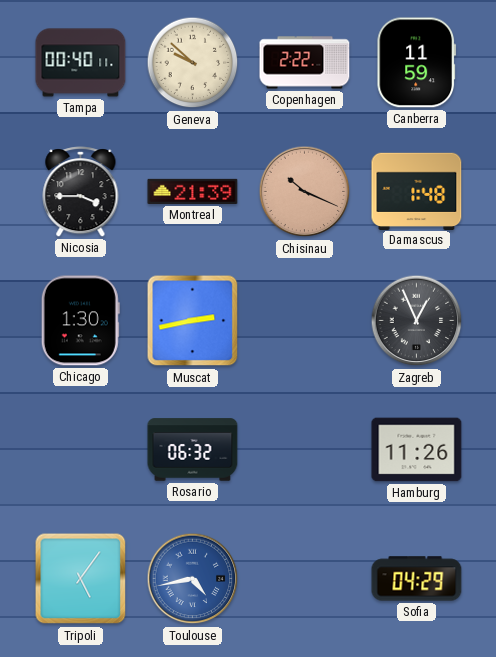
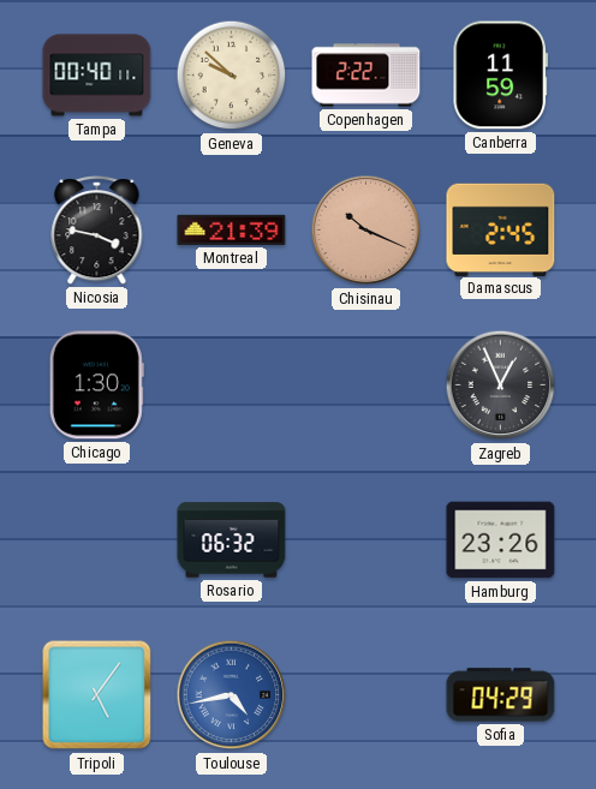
Nicosia: 3:45 -> 3:47 (97, 231)
Damascus: 1:48 -> 2:45 (501, 229)
Muscat: 2:43 -> none (193, 321)
Hamburg: 11:26 -> 23:26 (501, 540)
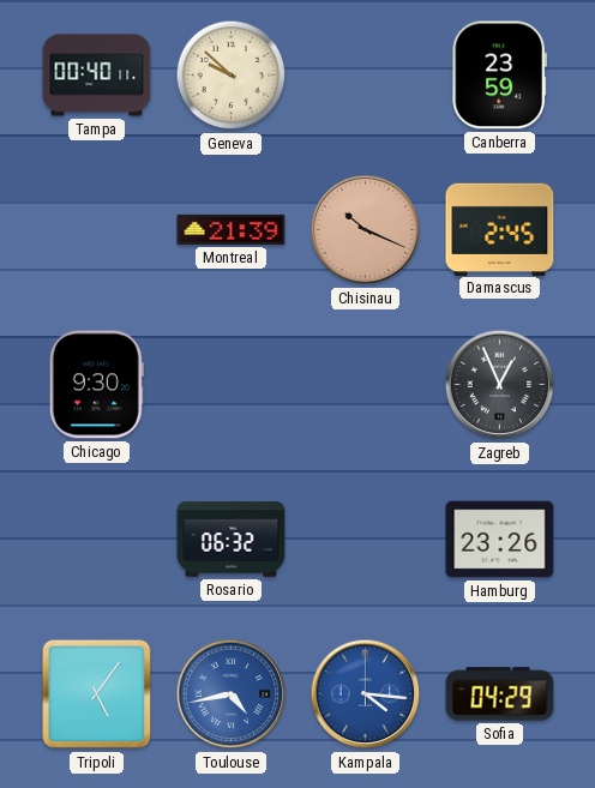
Copenhagen: 2:22 -> none (366, 76)
Canberra: 11:59 -> 23:59 (500, 76)
Nicosia: 3:47 -> none (97, 231)
Chicago: 1:30 -> 9:30 (96, 385)
Kampala: none -> 4:16 (366, 694)
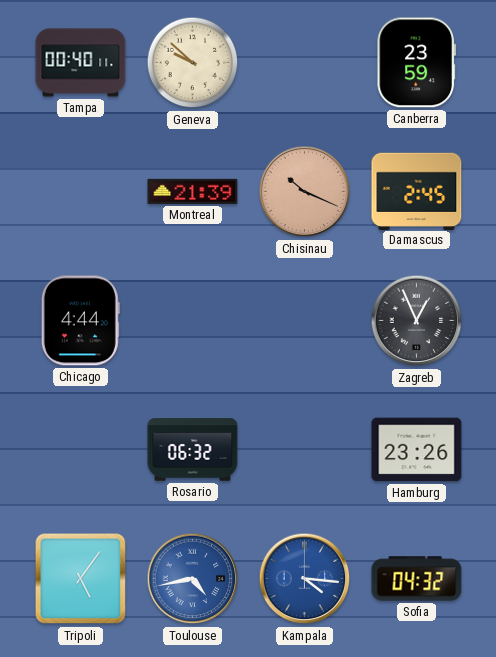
Chicago: 9:30 -> 4:44 (80, 321)
Sofia: 04:29 -> 04:32 (417, 579)
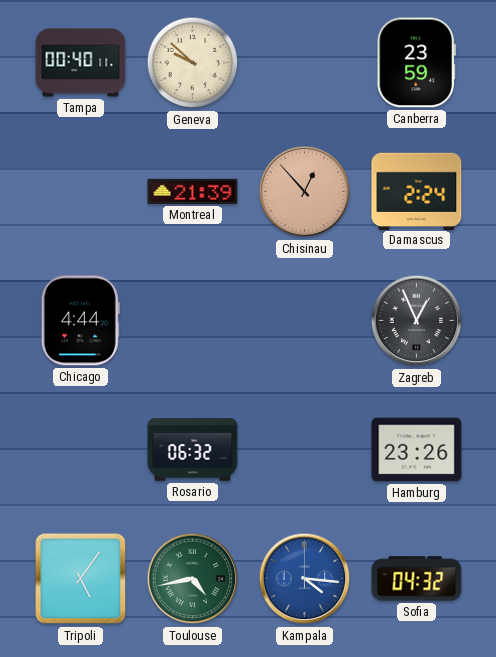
Chisinau: 10:19 -> 12:53 (305, 192)
Damascus: 2:45 -> 2:24 (417, 191)
Toulouse dial: blue -> green (193, 579)
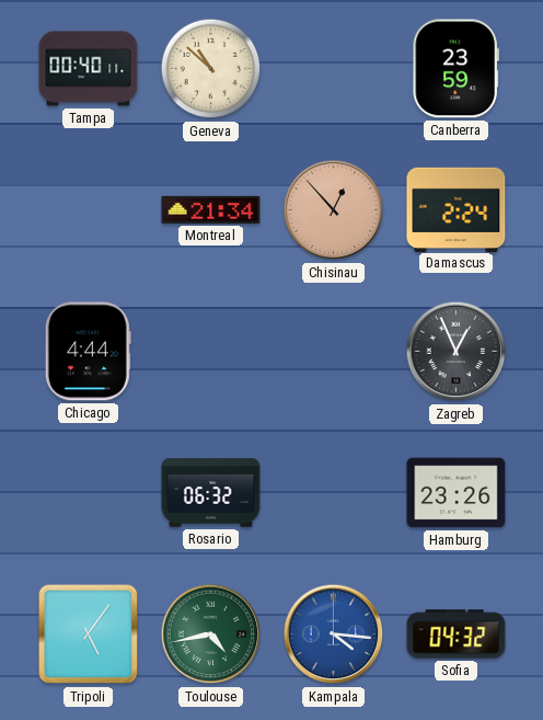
Geneva: 9:52 -> 10:52 (211, 69)
Montreal: 21:39 -> 21:34 (211, 209)
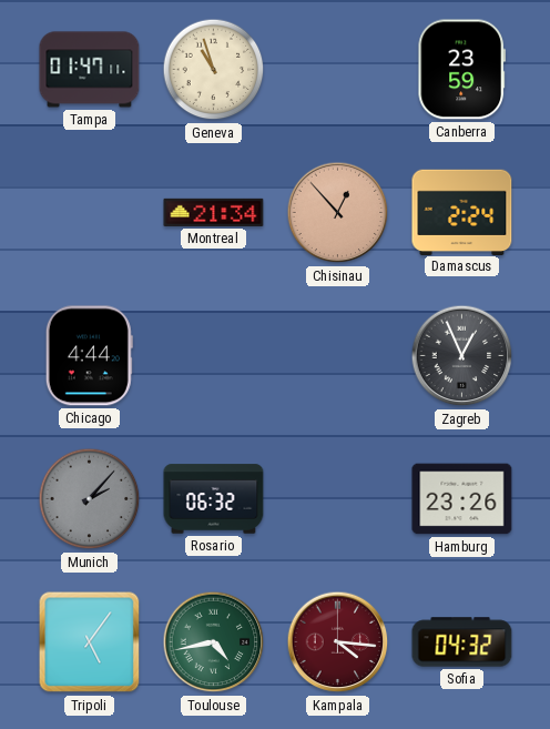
Tampa: 00:40 -> 01:47 (90, 70)
Geneva: 10:52 -> 10:57 (214, 70)
Munich: none -> 2:07 (90, 499)
Kampala dial: blue -> burgundy (338, 642)
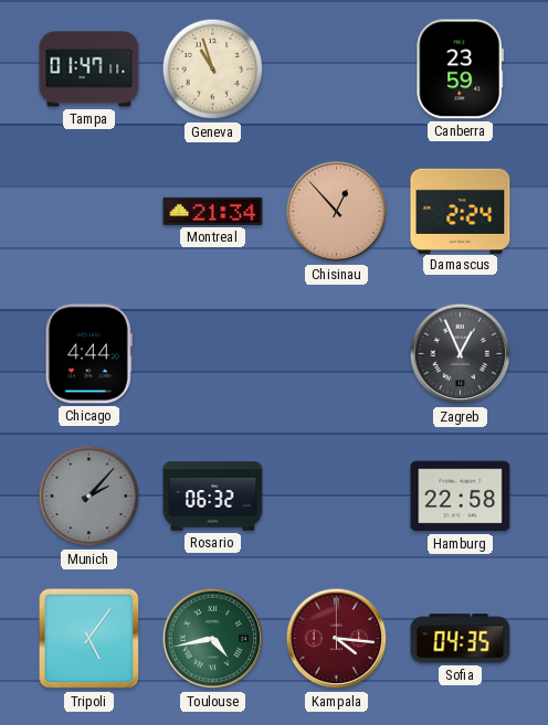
Hamburg: 23:26 -> 22:58 (461, 497)
Sofia: 04:32 -> 04:35 (461, 639)
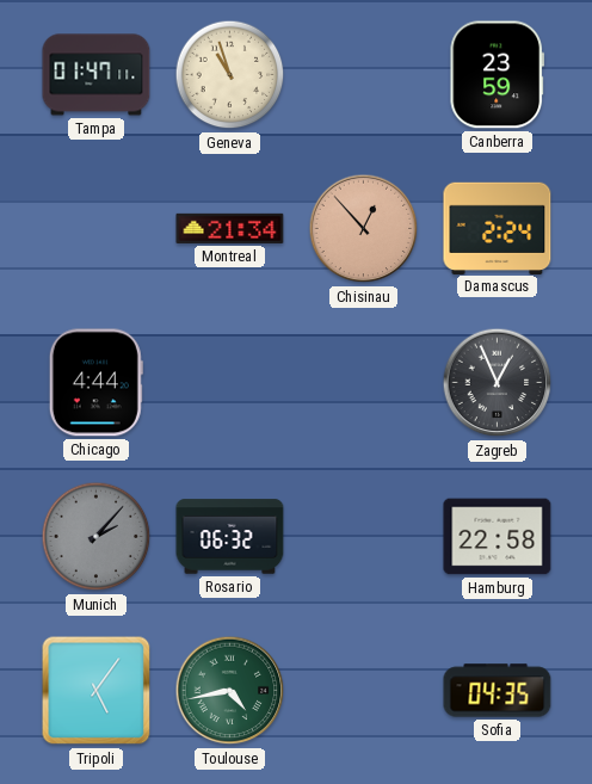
Kampala: 4:16 -> none (337, 639)
